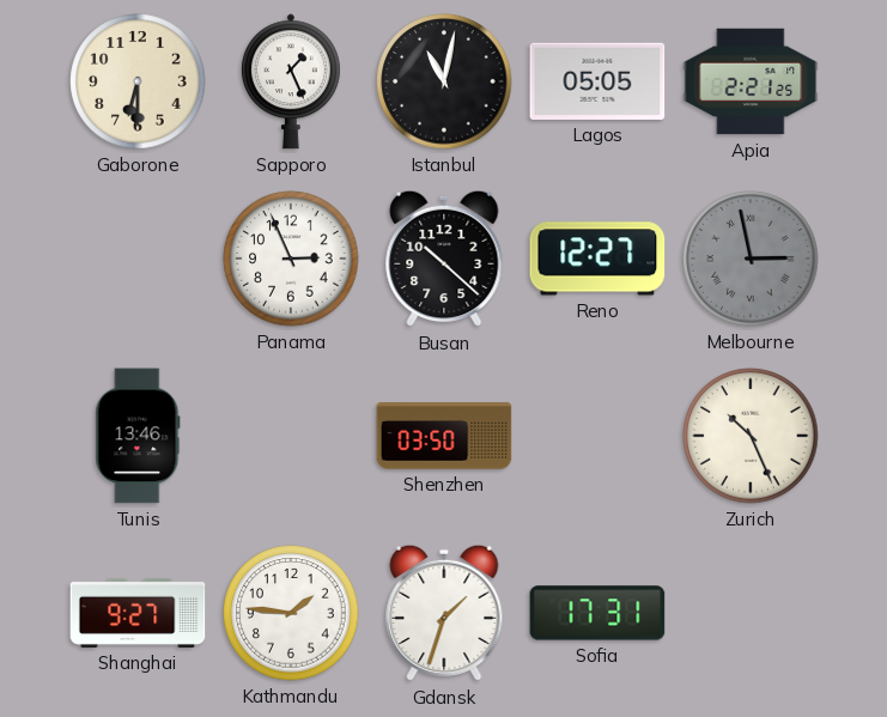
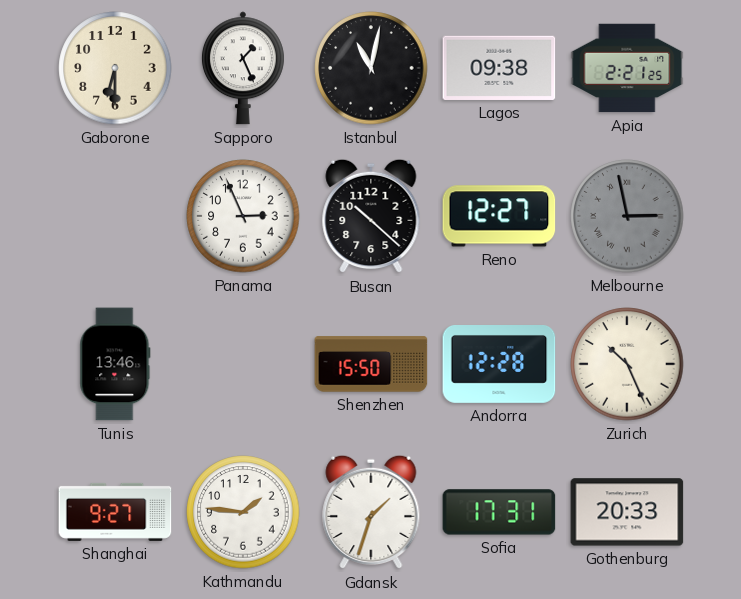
Lagos: 05:05 -> 09:38 (499, 68)
Shenzhen: 03:50 -> 15:50 (371, 364)
Andorra: none -> 12:28 (499, 365)
Gothenburg: none -> 20:33 (627, 512)
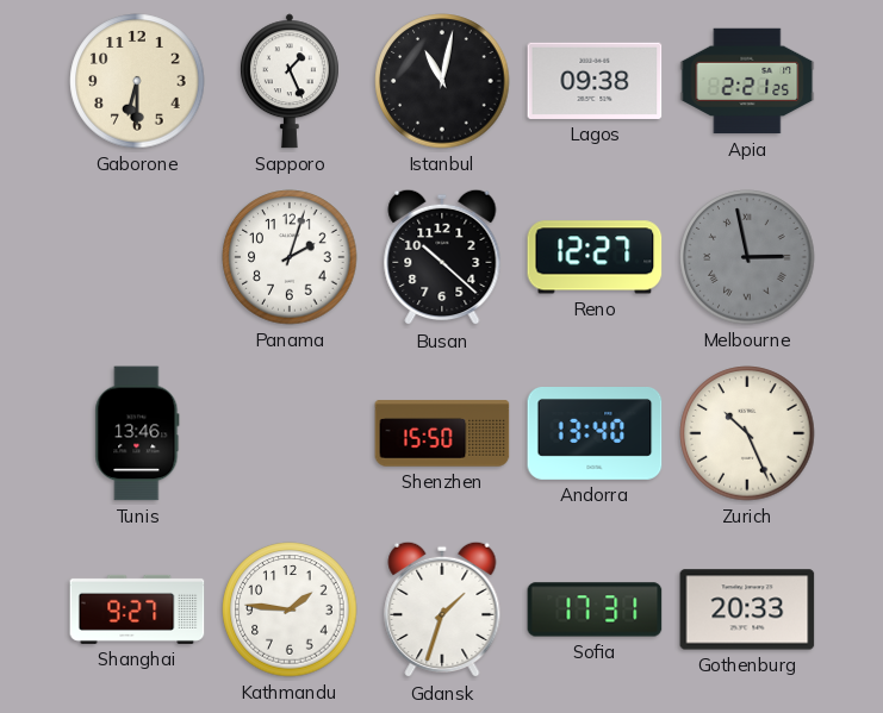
Panama: 2:56 -> 2:03 (290, 257)
Andorra: 12:28 -> 13:40 (595, 434)
